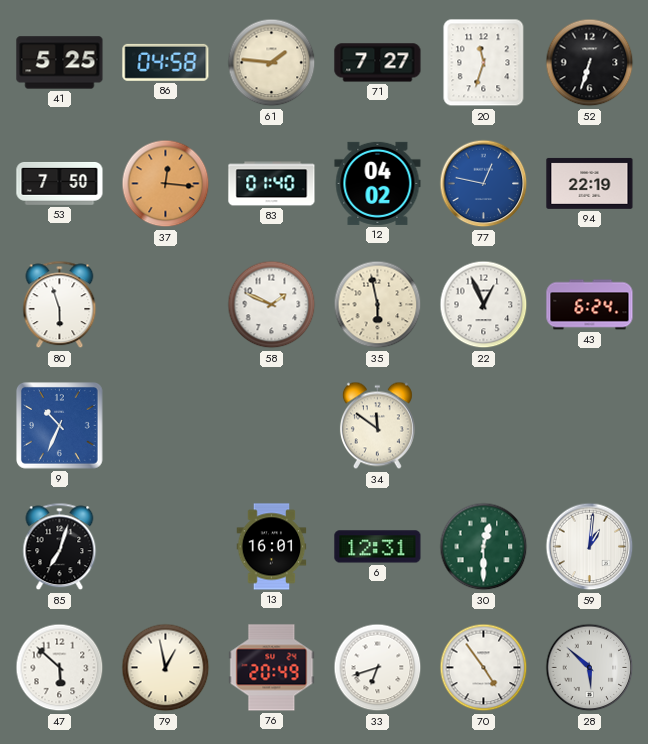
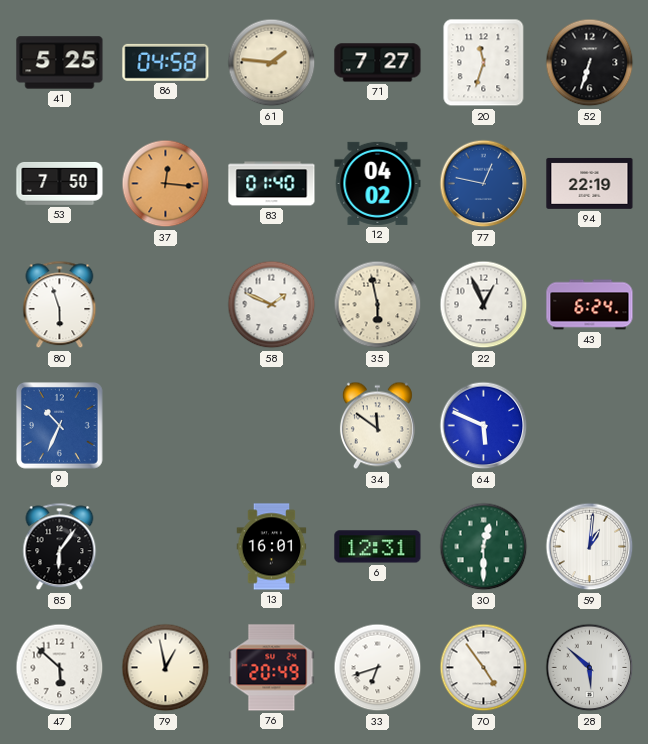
64: none -> 5:49 (484, 426)
85: 7:03 -> 6:06 (60, 547)
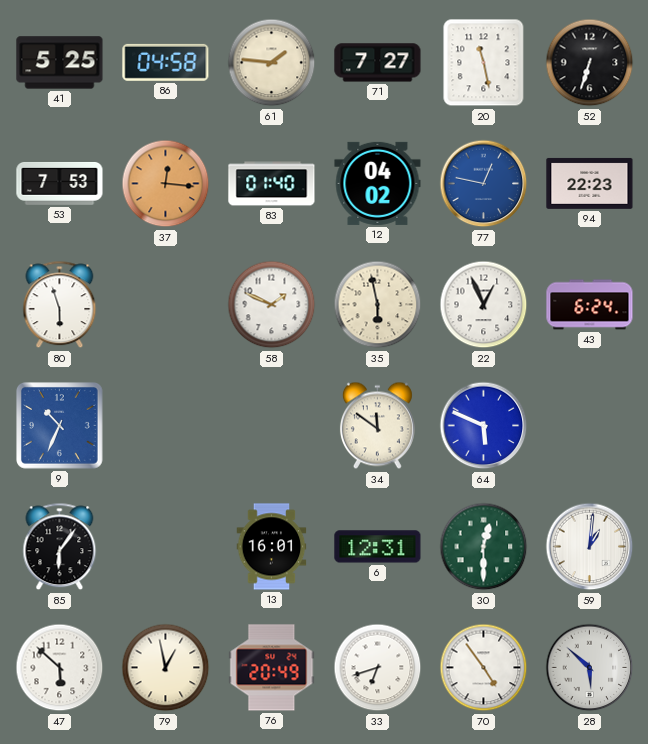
20: 11:33 -> 11:28 (484, 63)
53: 7:50 -> 7:53 (60, 183)
94: 22:19 -> 22:23 (590, 183)
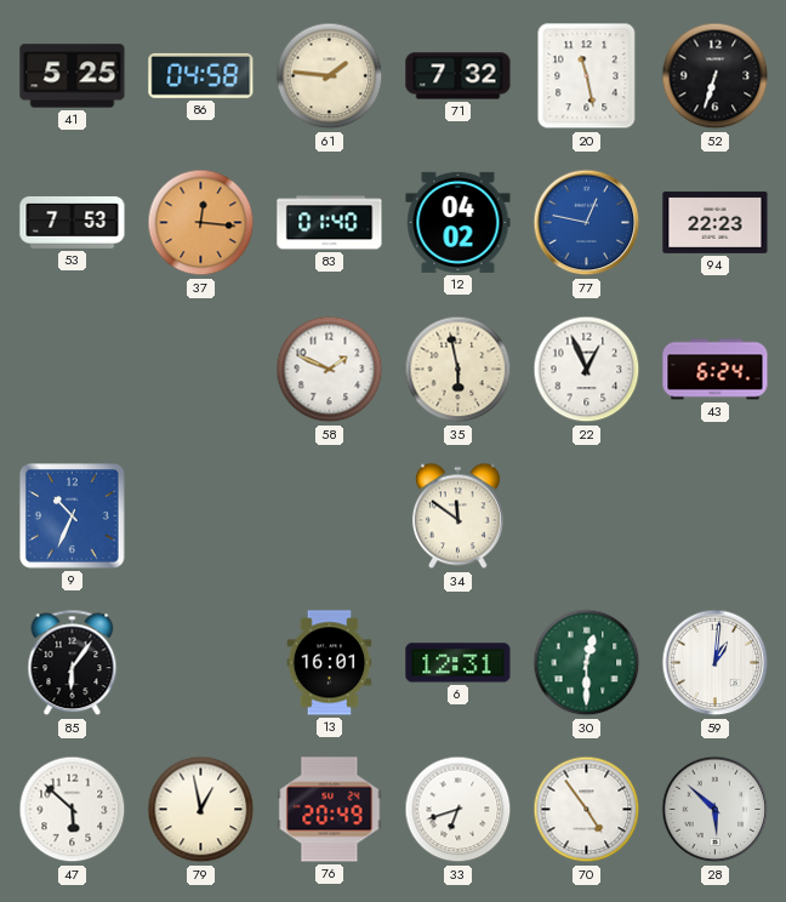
71: 7:27 -> 7:32 (458, 76)
80: 5:57 -> none (60, 305)
64: 5:49 -> none (484, 426)
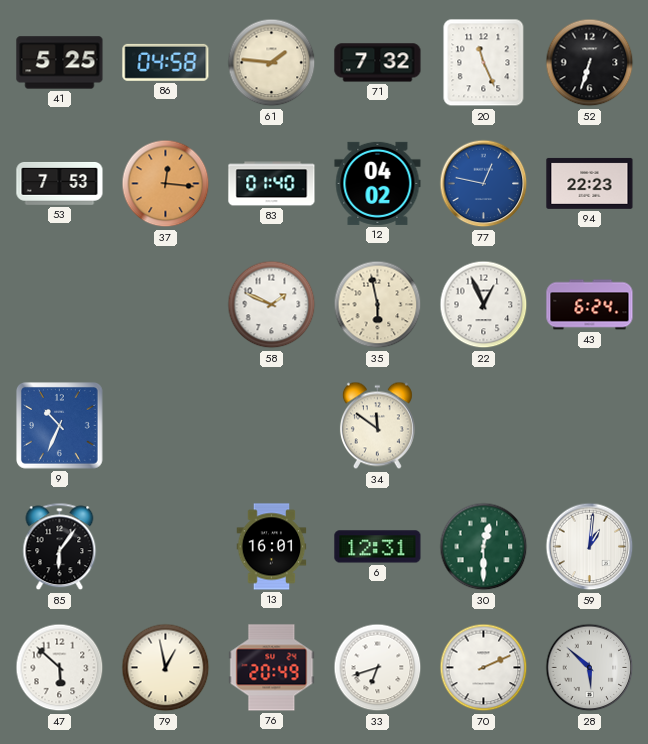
20: 11:28 -> 11:26 (484, 63)
70: 4:54 -> 2:11 (484, 668)
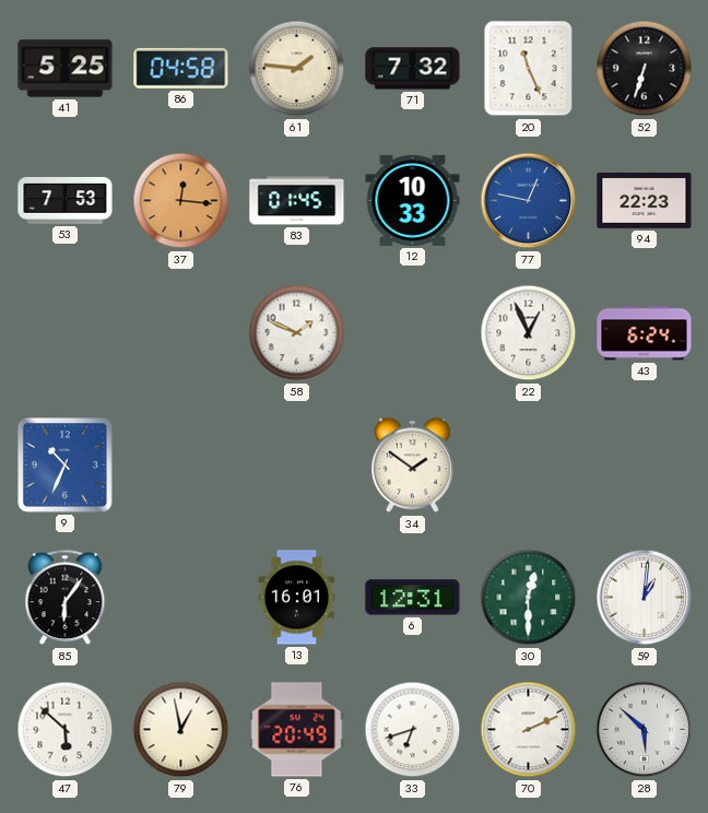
83: 01:40 -> 01:45 (297, 201)
12: 04:02 -> 10:33 (413, 200)
35: 5:58 -> none (378, 305)
34: 11:51 -> 1:51 (412, 466)
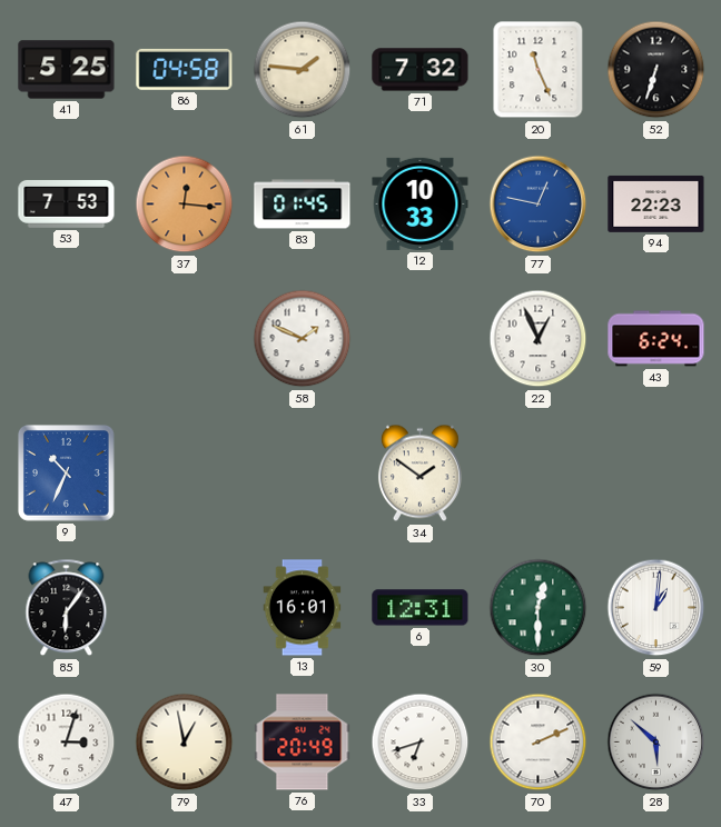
47: 5:52 -> 3:03 (67, 743)
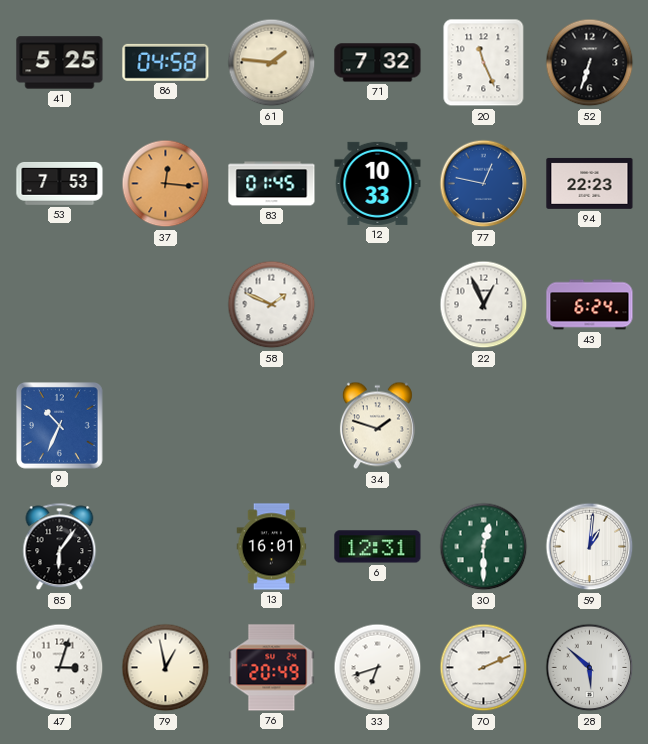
34: 1:51 -> 1:48 (377, 426)
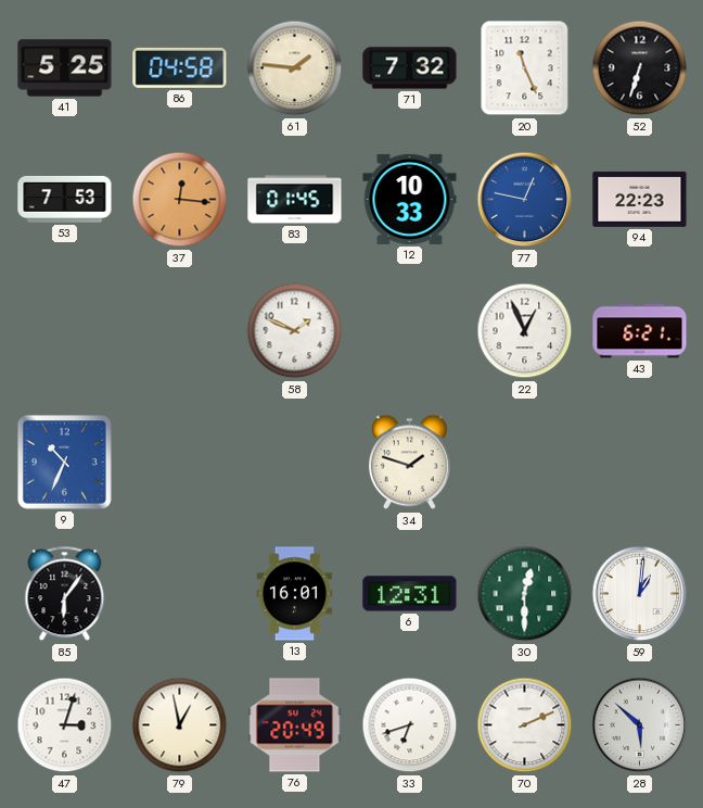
43: 6:24 -> 6:21 (640, 331)
